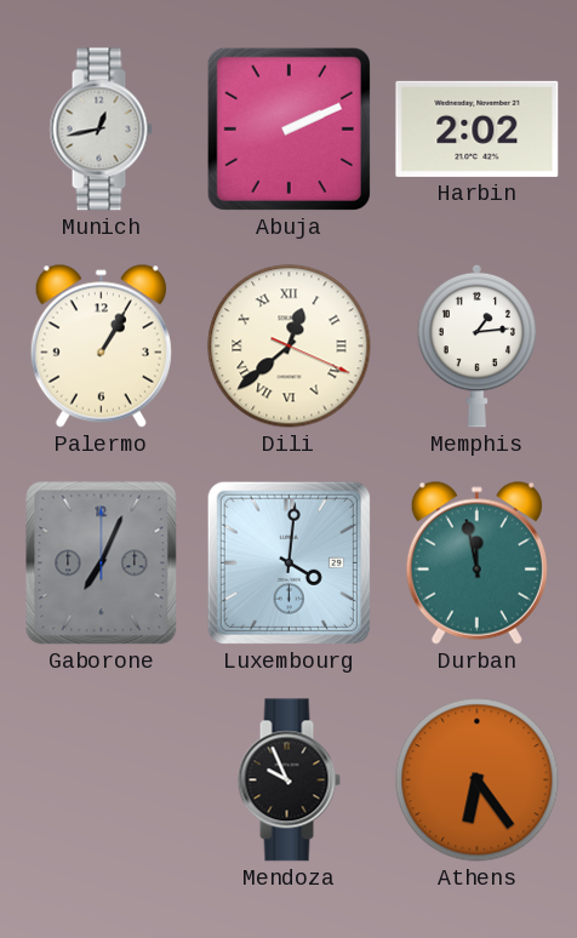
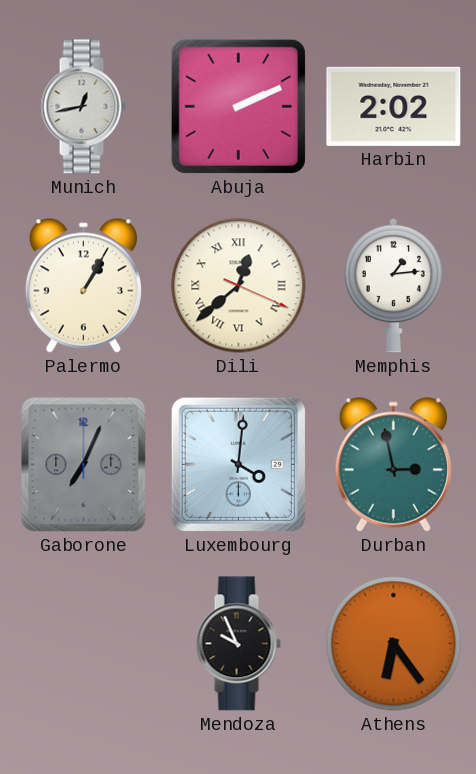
Durban: 11:58 -> 2:58 (393, 464)
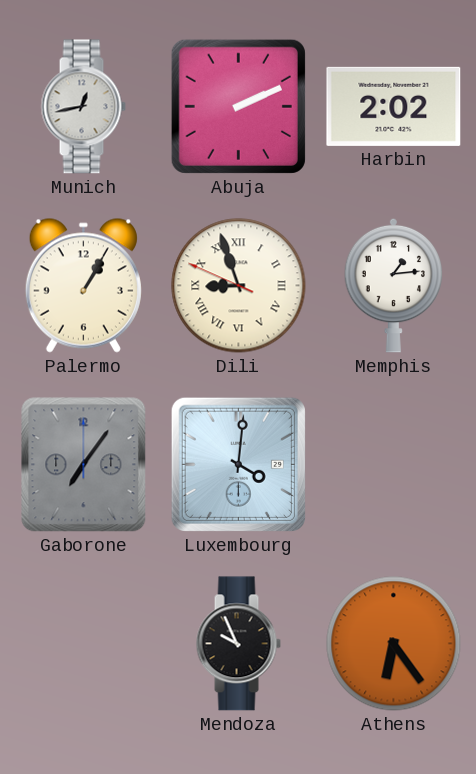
Dili: 12:38 -> 8:56 (239, 286)
Gaborone: 7:04 -> 7:06 (84, 465)
Durban: 2:58 -> none (393, 464)
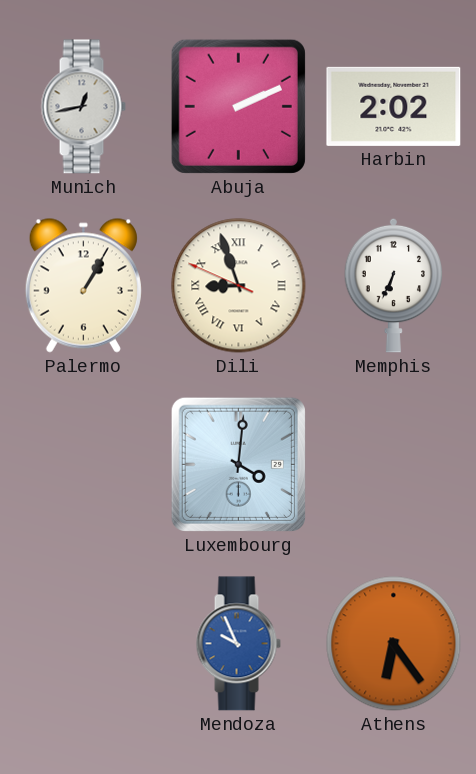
Memphis: 1:14 -> 6:34 (394, 285)
Gaborone: 7:06 -> none (84, 465)
Mendoza dial: black -> blue (238, 644)
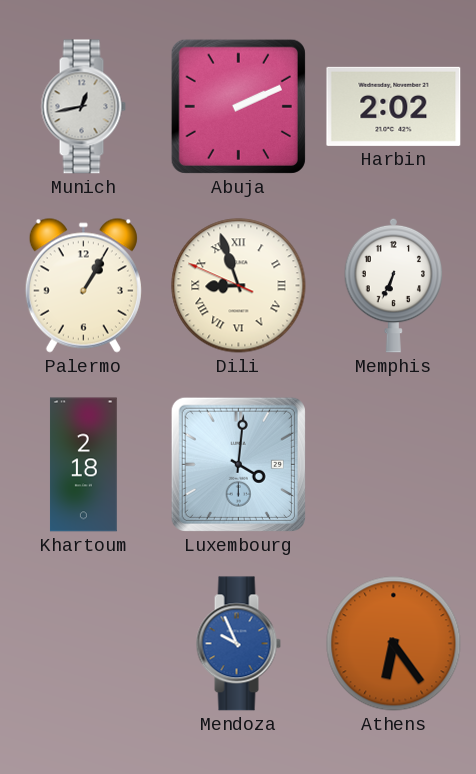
Khartoum: none -> 2:18 (83, 465)
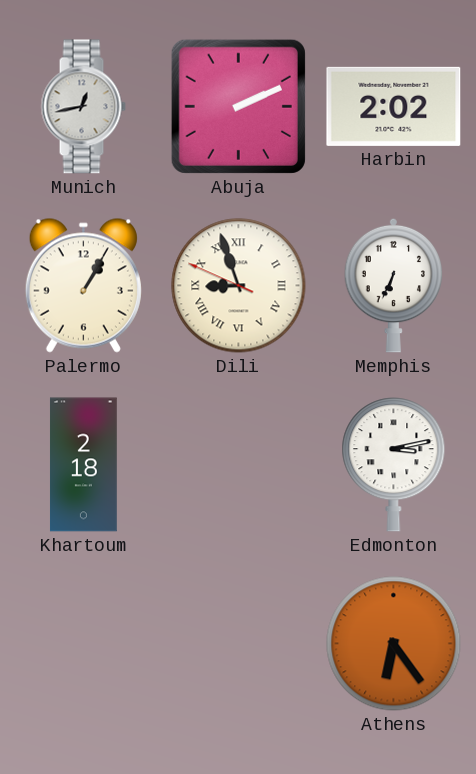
Luxembourg: 4:01 -> none (238, 464)
Edmonton: none -> 3:13 (394, 465)
Mendoza: 9:56 -> none (238, 644)
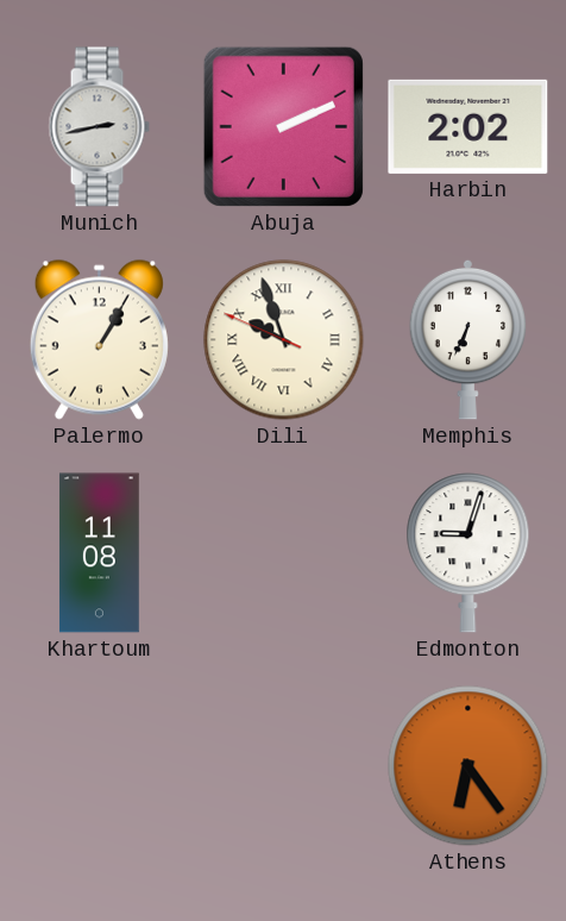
Munich: 12:43 -> 2:43 (99, 127)
Dili: 8:56 -> 9:56 (284, 340)
Khartoum: 2:18 -> 11:08 (99, 553)
Edmonton: 3:13 -> 9:03 (468, 553)
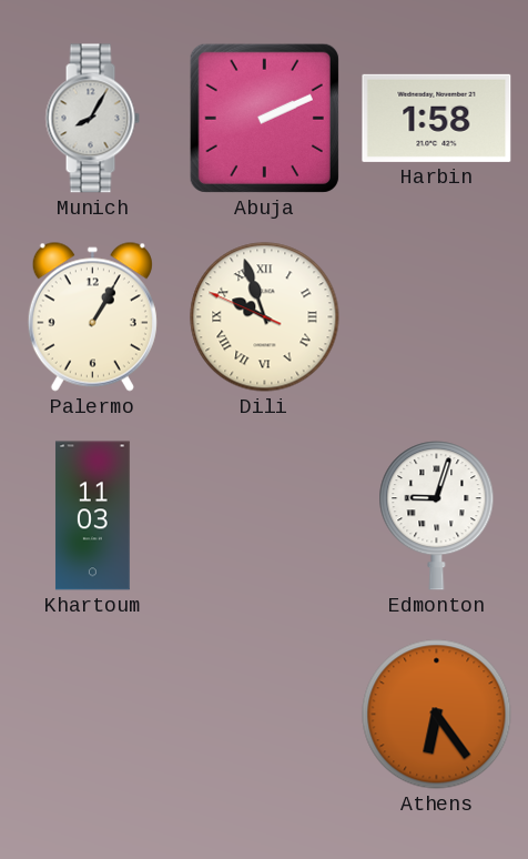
Munich: 2:43 -> 8:05 (92, 119)
Harbin: 2:02 -> 1:58 (437, 118)
Memphis: 6:34 -> none (468, 339)
Khartoum: 11:08 -> 11:03 (92, 516)
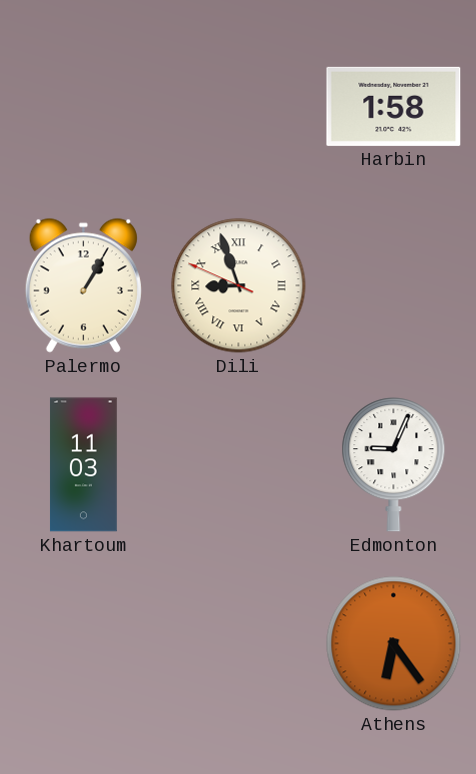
Munich: 8:05 -> none (92, 119)
Abuja: 2:11 -> none (264, 118)
Dili: 9:56 -> 8:56 (239, 286)
Edmonton: 9:03 -> 9:04 (394, 465)
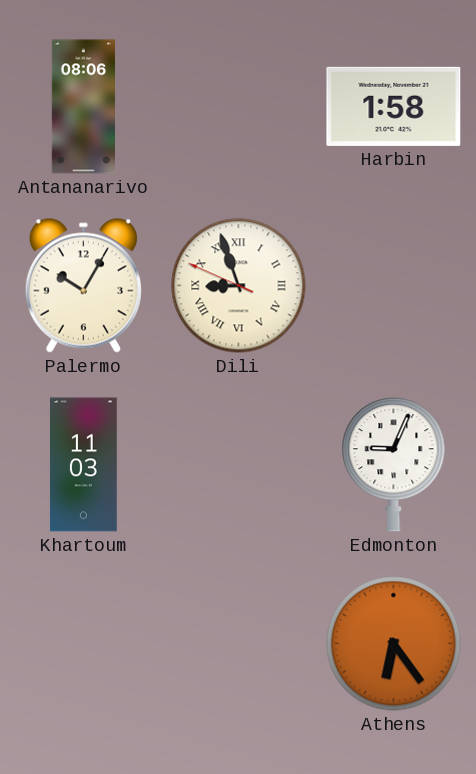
Antananarivo: none -> 08:06 (84, 107)
Palermo: 1:05 -> 10:05 (83, 285)
